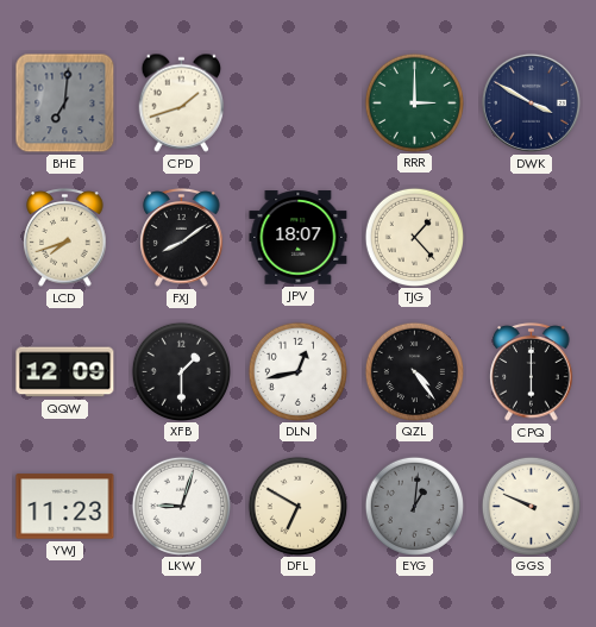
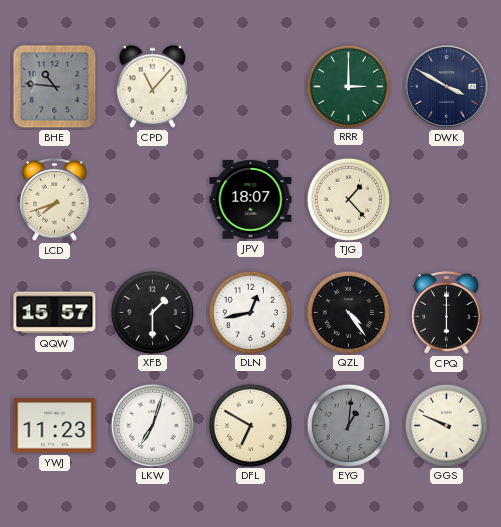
BHE: 7:01 -> 10:46 (55, 87)
CPD: 1:42 -> 11:07 (153, 86)
FXJ: 8:09 -> none (182, 238)
QQW: 12:09 -> 15:57 (55, 313)
LKW: 9:03 -> 7:03 (152, 425)
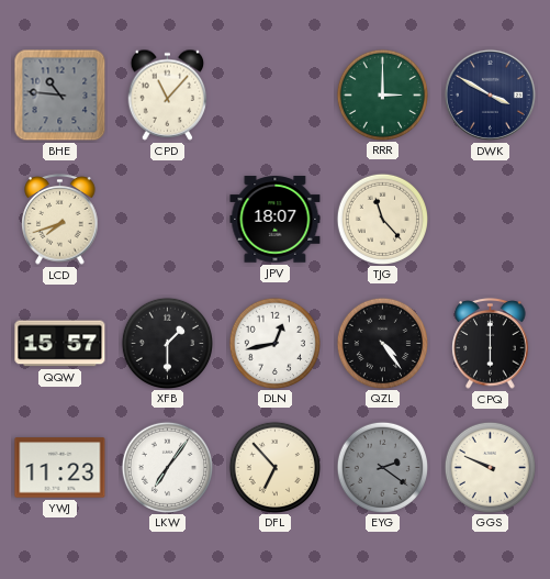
TJG: 1:23 -> 11:23 (382, 219)
LKW: 7:03 -> 7:06 (167, 467)
DFL: 6:50 -> 6:53 (274, 467)
EYG: 1:01 -> 2:21 (382, 467)
